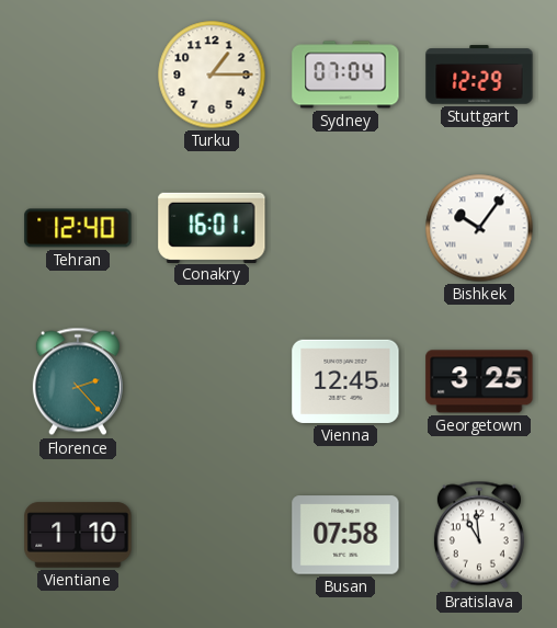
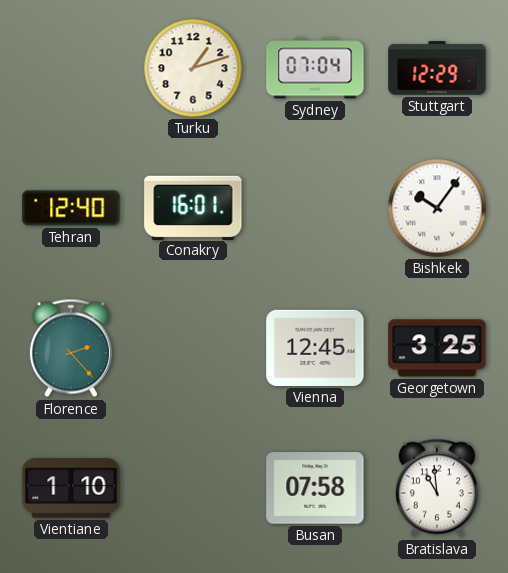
Turku: 1:15 -> 1:12 (193, 68)
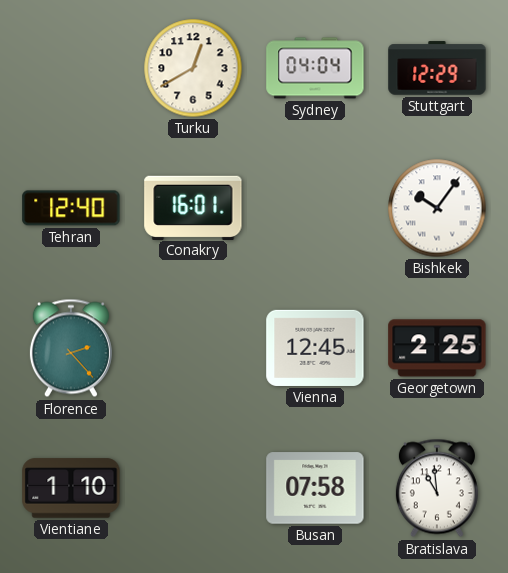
Turku: 1:12 -> 12:40 (193, 68)
Sydney: 07:04 -> 04:04 (315, 68)
Georgetown: 3:25 -> 2:25 (437, 348)
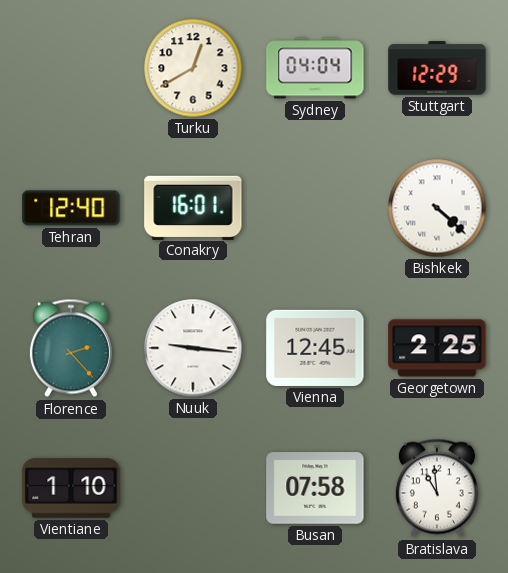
Bishkek: 10:06 -> 4:22 (437, 208)
Nuuk: none -> 9:16 (193, 348)
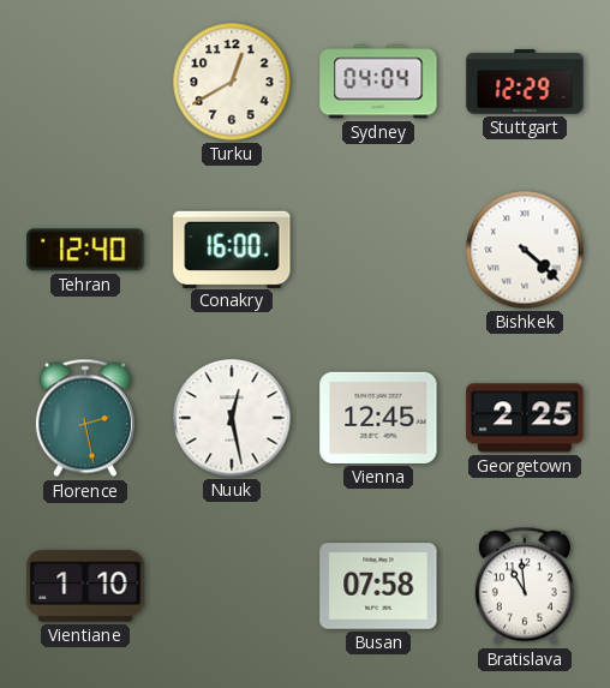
Conakry: 16:01 -> 16:00 (232, 249)
Florence: 2:23 -> 2:28 (85, 418)
Nuuk: 9:16 -> 12:28 (232, 418)
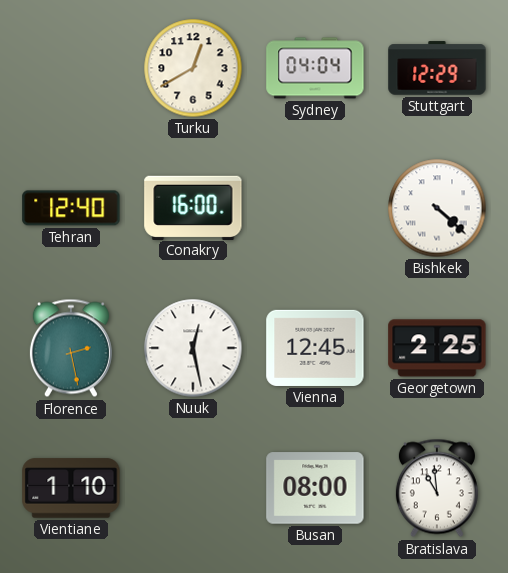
Busan: 07:58 -> 08:00 (315, 488)
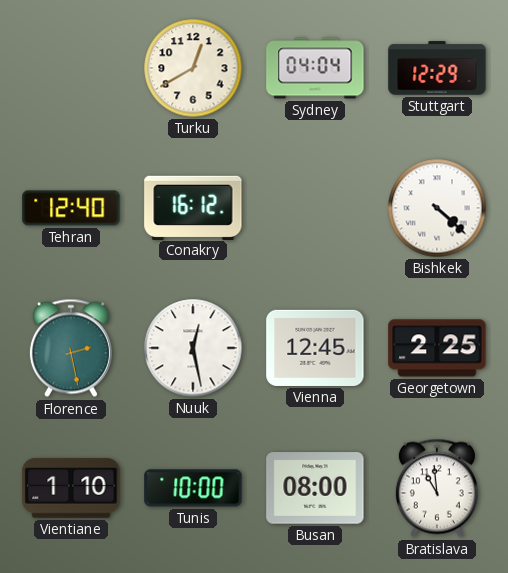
Conakry: 16:00 -> 16:12 (193, 207)
Tunis: none -> 10:00 (193, 488)
